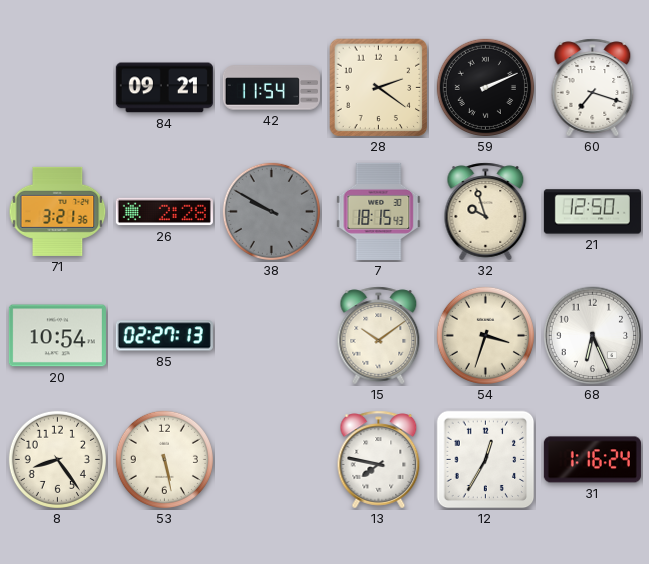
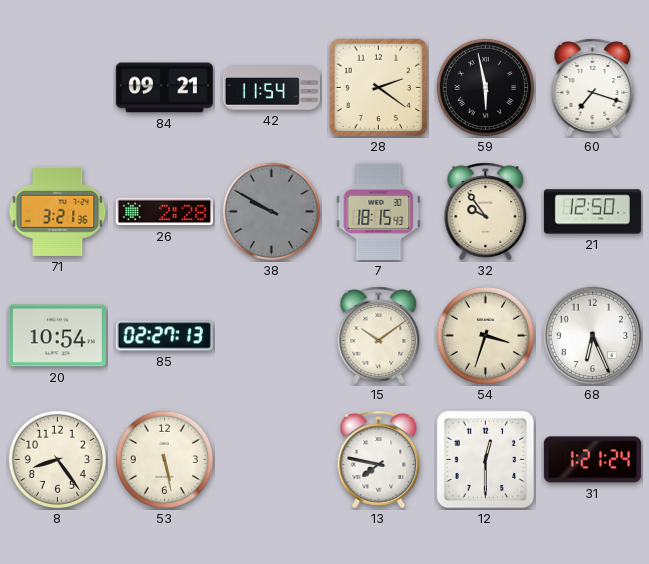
59: 2:11 -> 5:58 (485, 87)
32: 9:57 -> 9:54 (486, 212)
12: 12:35 -> 12:30 (486, 460)
31: 1:16 -> 1:21 (592, 460)
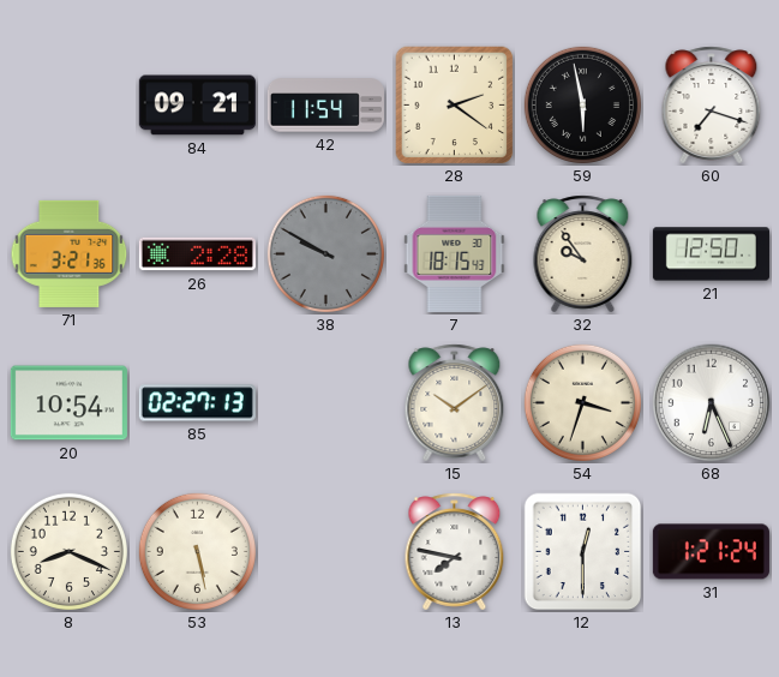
8: 8:24 -> 8:19 (68, 551)
